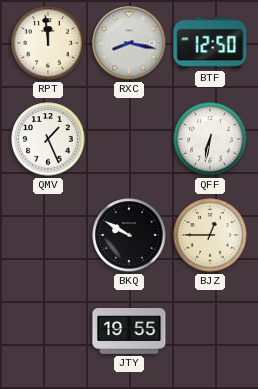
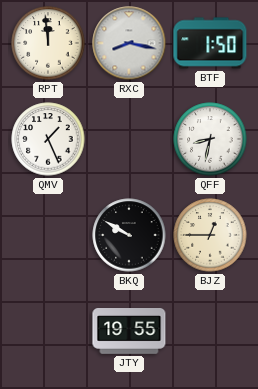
BTF: 12:50 -> 1:50 (210, 43)
QFF: 6:32 -> 8:32 (210, 139)
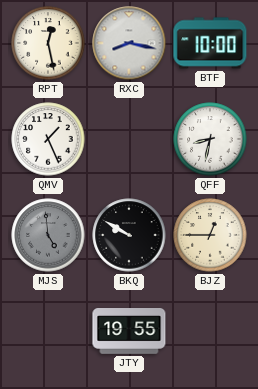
RPT: 11:59 -> 12:28 (48, 43)
BTF: 1:50 -> 10:00 (210, 43)
MJS: none -> 4:59 (48, 235)
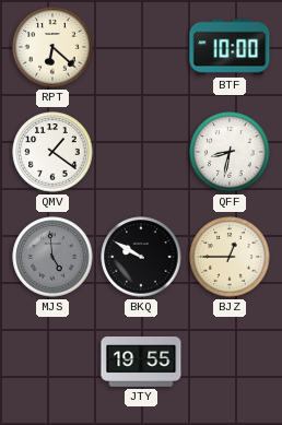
RPT: 12:28 -> 6:22 (52, 47)
RXC: 8:17 -> none (129, 43)
QMV: 1:26 -> 1:21 (52, 152)
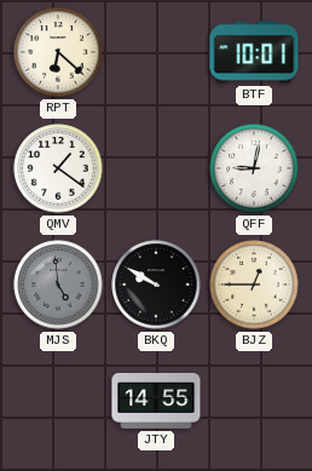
BTF: 10:00 -> 10:01 (254, 52)
QFF: 8:32 -> 9:02 (254, 168)
JTY: 19:55 -> 14:55 (156, 402)
